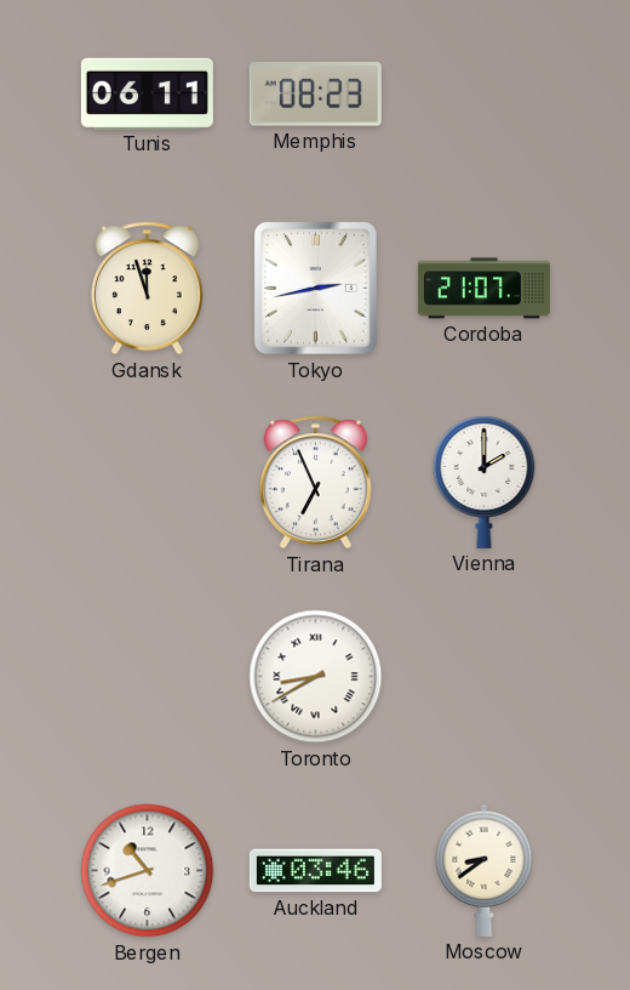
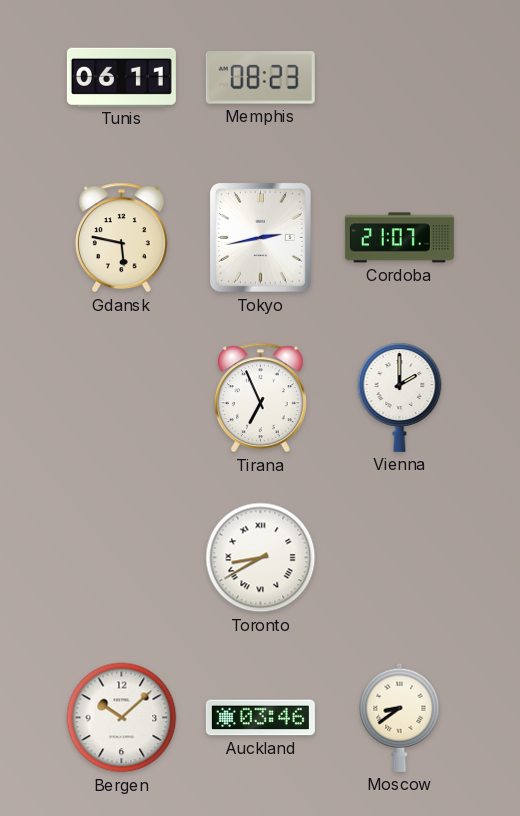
Gdansk: 11:57 -> 5:47 (121, 238)
Bergen: 10:42 -> 10:08 (122, 718)
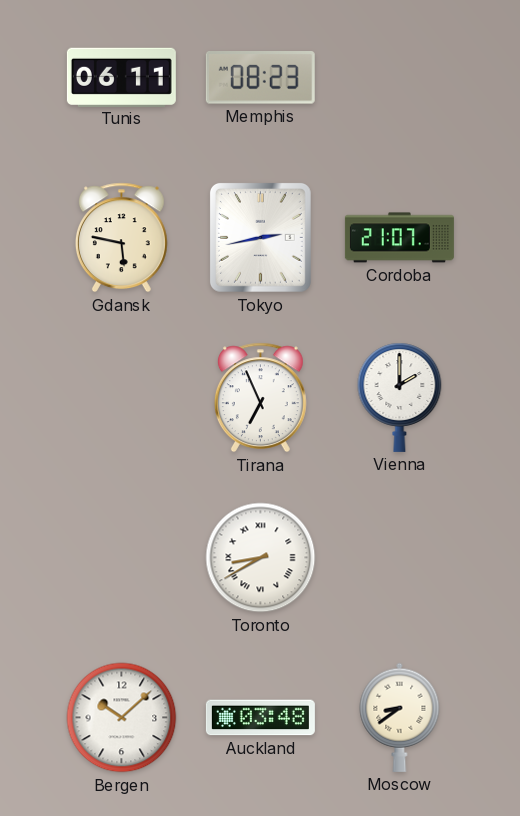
Auckland: 03:46 -> 03:48 (260, 718)
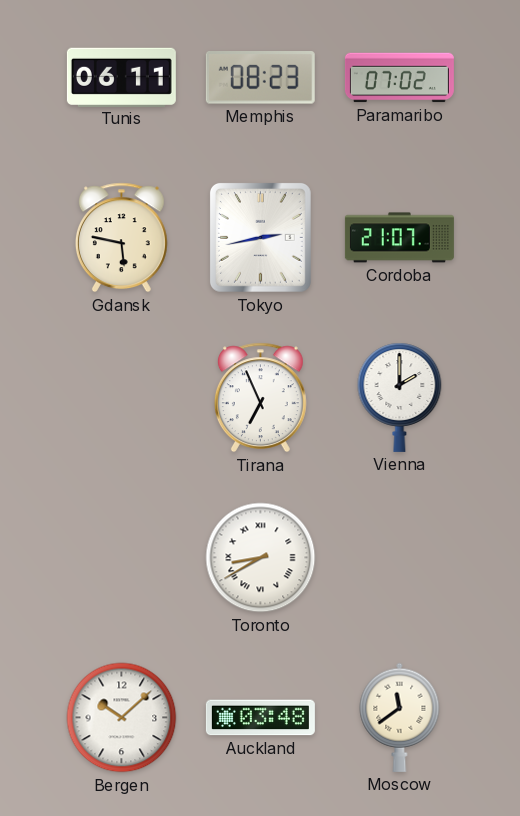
Paramaribo: none -> 07:02 (399, 78)
Moscow: 8:39 -> 11:39 (400, 717)
